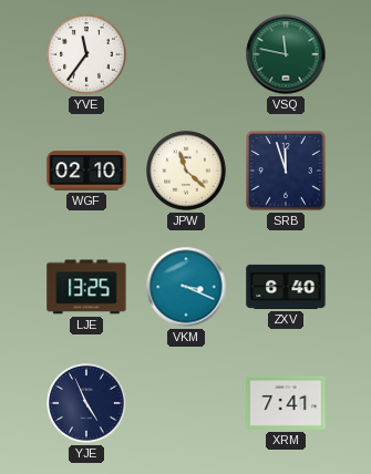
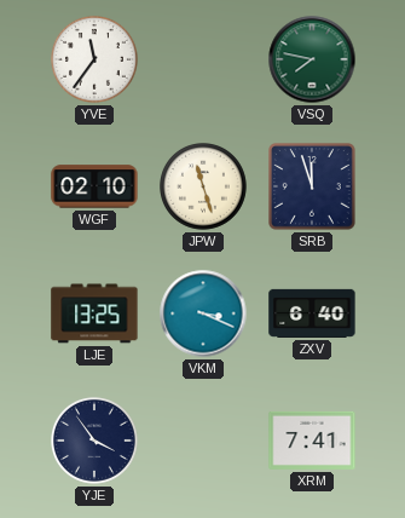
VSQ: 11:47 -> 7:47 (312, 59)
JPW: 11:22 -> 11:27 (204, 188)
YJE: 4:56 -> 3:54 (96, 442)
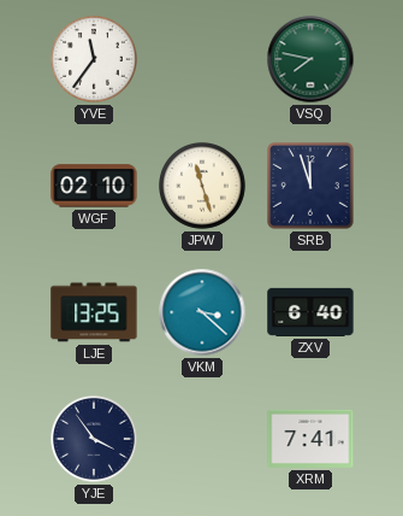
VKM: 3:19 -> 3:22 (202, 312)
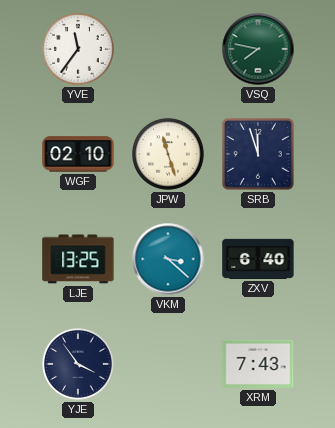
XRM: 7:41 -> 7:43 (258, 364)
